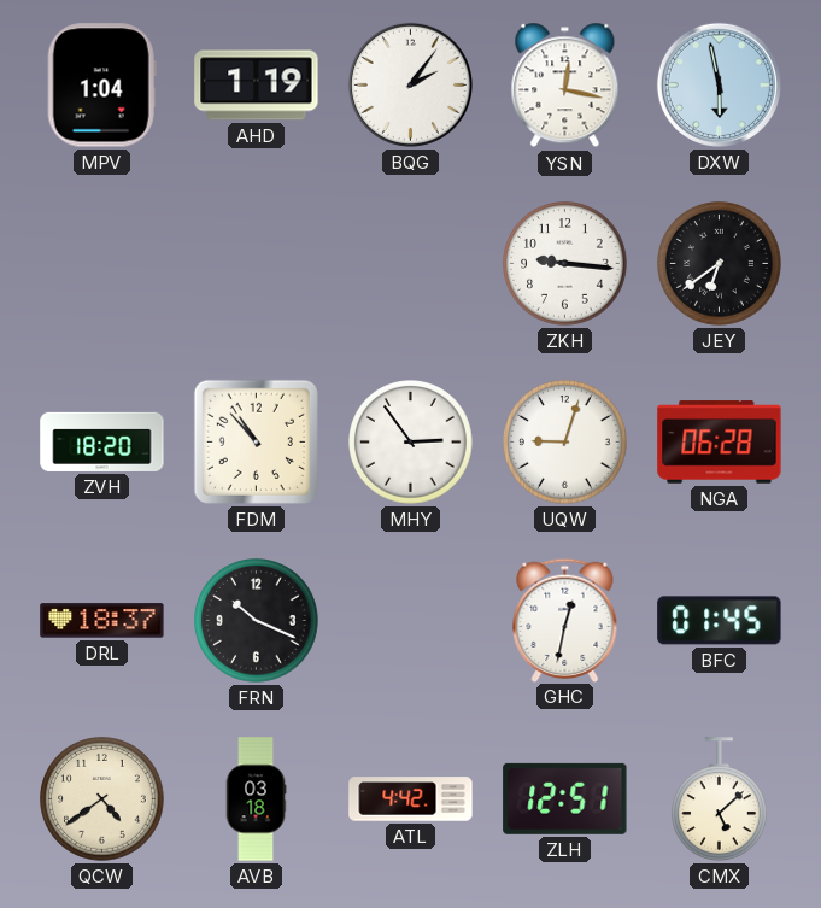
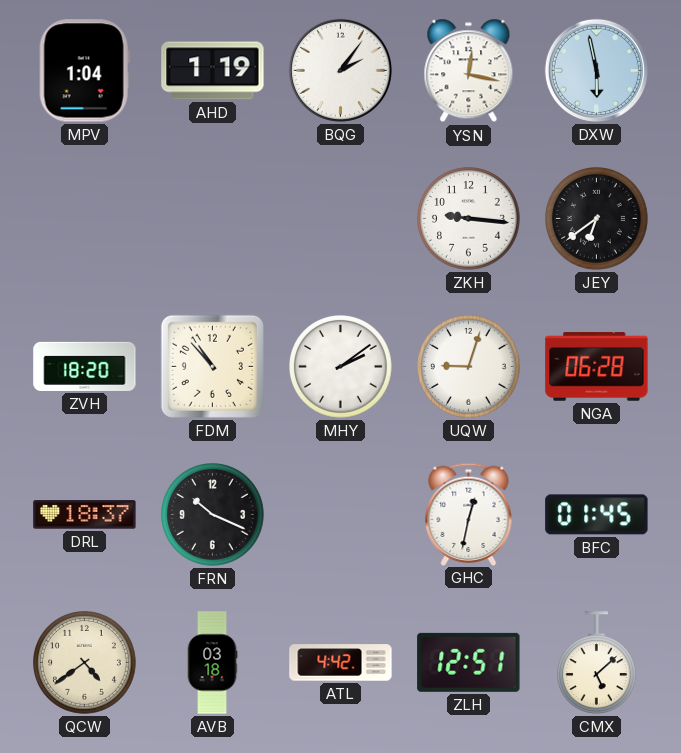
MHY: 2:54 -> 2:09 (341, 367)
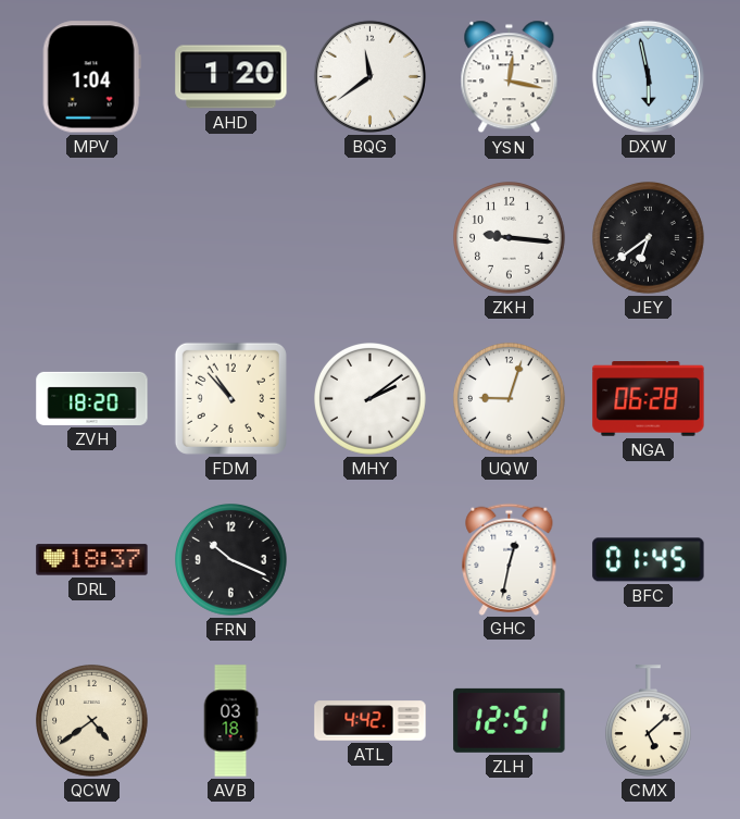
AHD: 1:19 -> 1:20 (231, 77)
BQG: 2:06 -> 11:39 (369, 76)
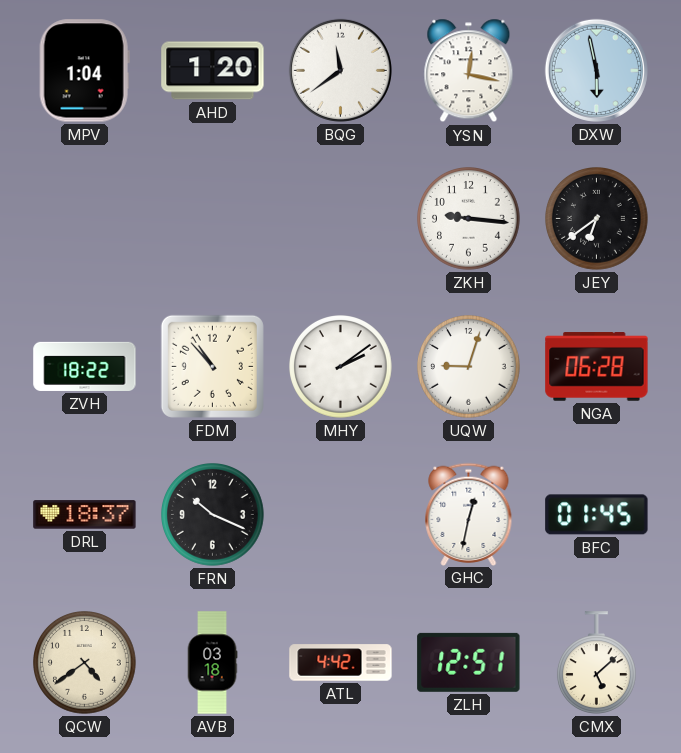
ZVH: 18:20 -> 18:22 (85, 366)
